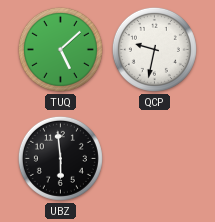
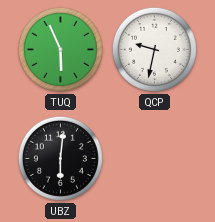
TUQ: 5:08 -> 5:56 (60, 49)
UBZ: 5:59 -> 6:01 (60, 158)
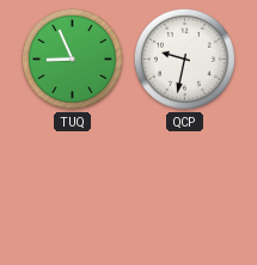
TUQ: 5:56 -> 8:56 (72, 58)
UBZ: 6:01 -> none (60, 158)
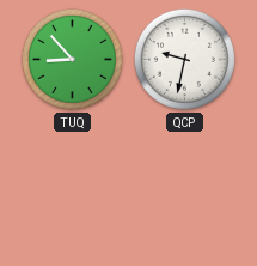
TUQ: 8:56 -> 8:53 (72, 59)
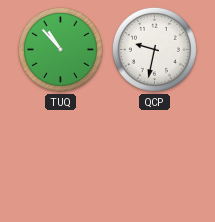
TUQ: 8:53 -> 10:53 (60, 49)
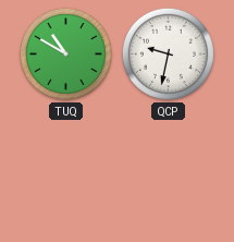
TUQ: 10:53 -> 10:50 (65, 53)
